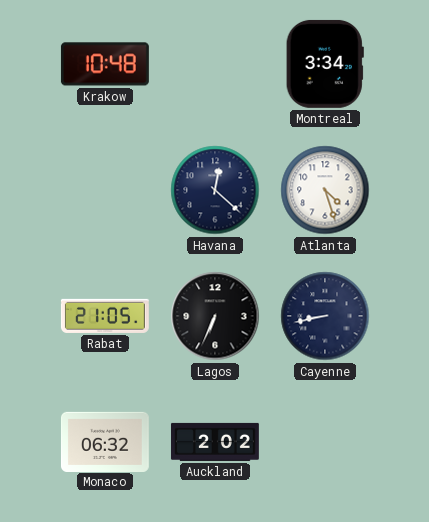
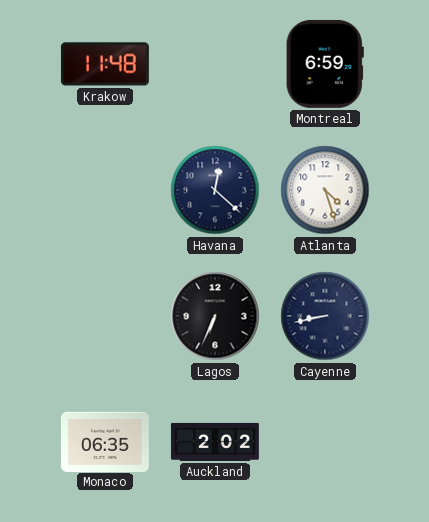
Krakow: 10:48 -> 11:48 (105, 64)
Montreal: 3:34 -> 6:59 (325, 64)
Rabat: 21:05 -> none (105, 316)
Monaco: 06:32 -> 06:35 (105, 441)
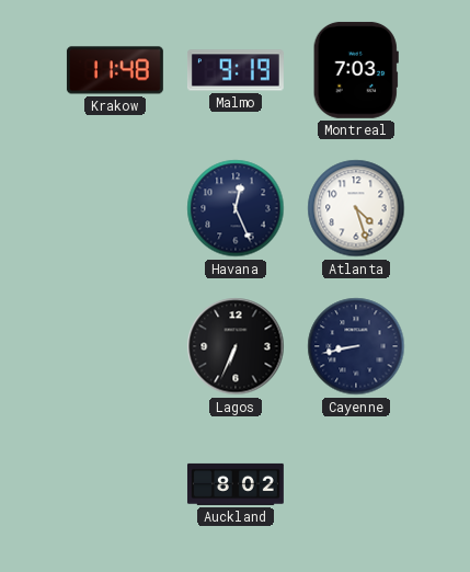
Malmo: none -> 9:19 (236, 70)
Montreal: 6:59 -> 7:03 (356, 70)
Havana: 12:22 -> 12:26 (236, 208)
Monaco: 06:35 -> none (105, 441)
Auckland: 2:02 -> 8:02 (236, 484)
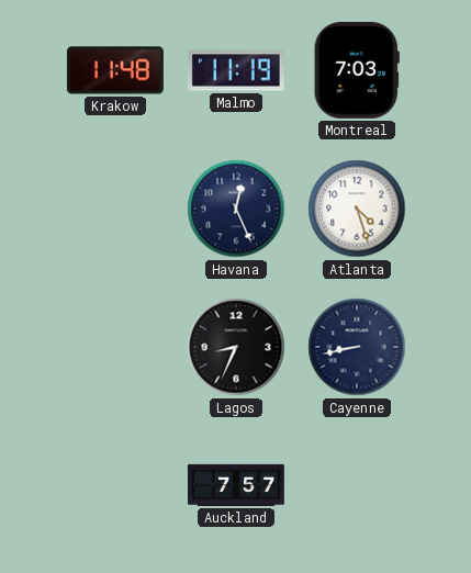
Malmo: 9:19 -> 11:19 (236, 70)
Lagos: 6:34 -> 8:34 (236, 347)
Auckland: 8:02 -> 7:57 (236, 485)
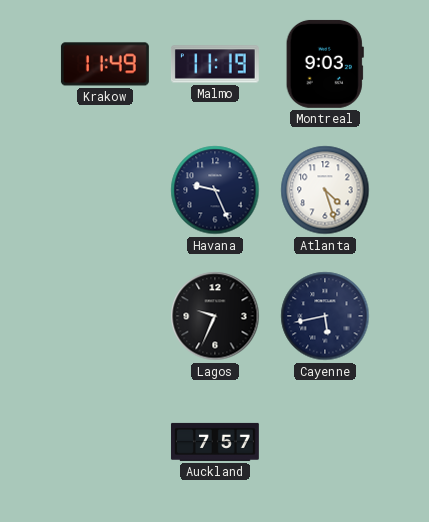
Krakow: 11:48 -> 11:49 (105, 64)
Montreal: 7:03 -> 9:03 (325, 64)
Havana: 12:26 -> 9:26 (215, 190)
Lagos: 8:34 -> 9:34 (215, 316)
Cayenne: 8:43 -> 5:43 (325, 316)
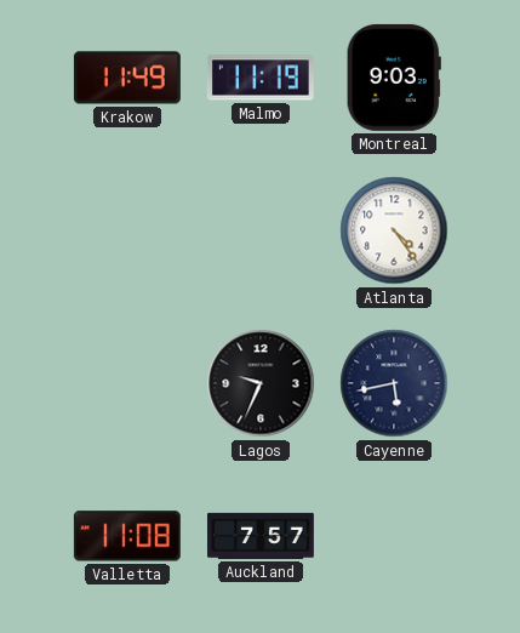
Havana: 9:26 -> none (215, 190)
Atlanta: 4:27 -> 4:24 (394, 230)
Valletta: none -> 11:08 (127, 536)
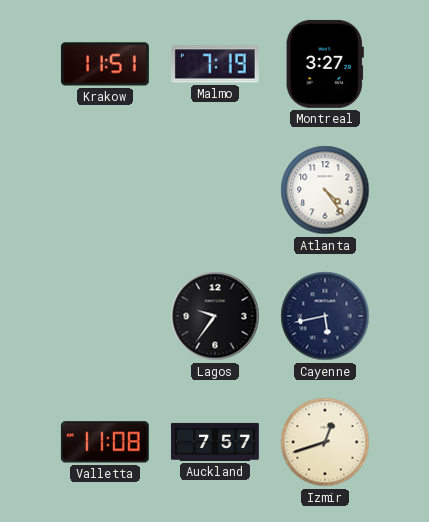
Krakow: 11:49 -> 11:51 (105, 64)
Malmo: 11:19 -> 7:19 (215, 64)
Montreal: 9:03 -> 3:27 (325, 64)
Lagos: 9:34 -> 9:36 (215, 316)
Izmir: none -> 12:42 (325, 442)
